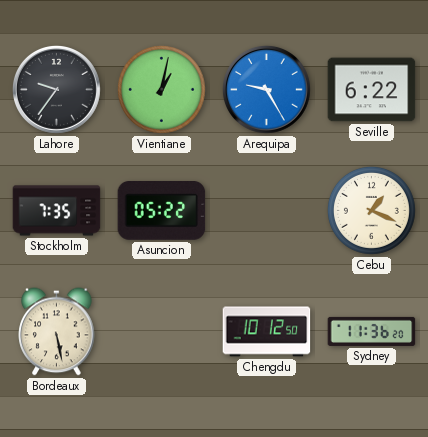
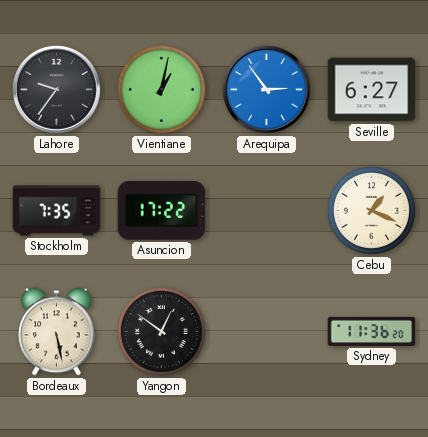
Arequipa: 9:25 -> 2:54 (266, 89)
Seville: 6:22 -> 6:27 (372, 90)
Asuncion: 05:22 -> 17:22 (162, 211)
Yangon: none -> 12:51 (161, 331)
Chengdu: 10:12 -> none (267, 332)
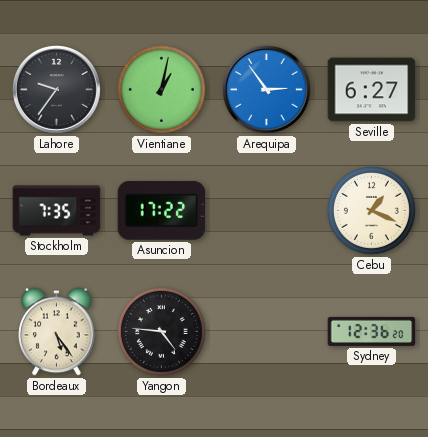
Bordeaux: 5:28 -> 5:24 (57, 332)
Yangon: 12:51 -> 4:46 (161, 331)
Sydney: 11:36 -> 12:36 (372, 331)
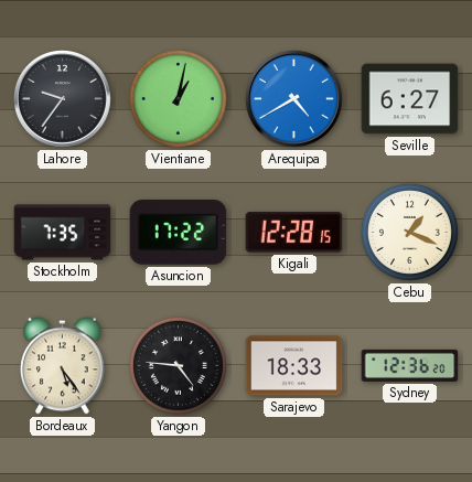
Arequipa: 2:54 -> 4:40 (293, 98)
Kigali: none -> 12:28 (294, 233)
Sarajevo: none -> 18:33 (294, 366)
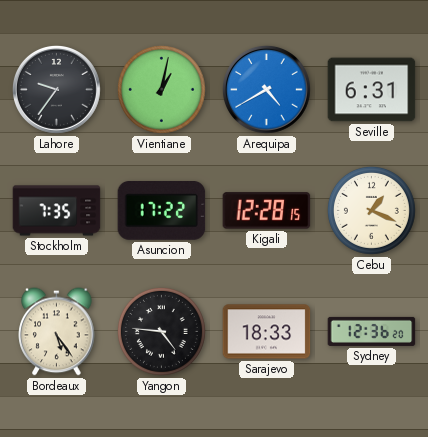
Seville: 6:27 -> 6:31 (372, 90)
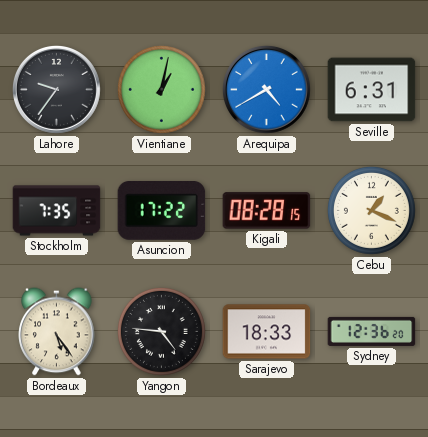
Kigali: 12:28 -> 08:28 (267, 211)
